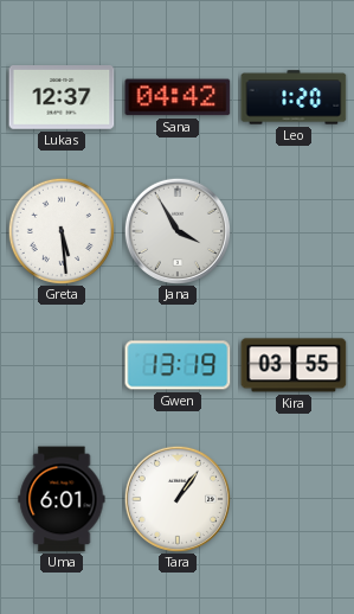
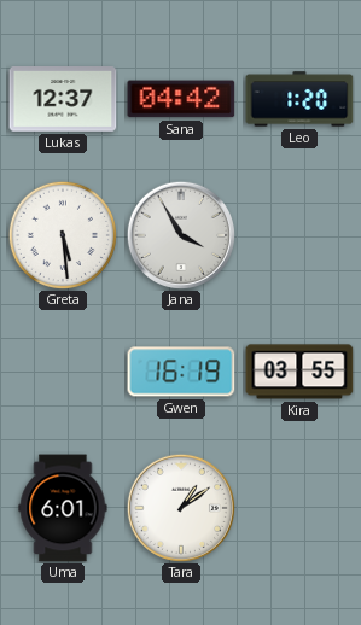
Gwen: 13:19 -> 16:19 (181, 372)
Tara: 1:06 -> 1:09 (181, 508)
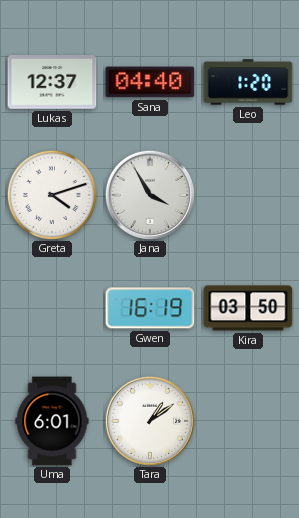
Sana: 04:42 -> 04:40 (150, 82)
Greta: 5:29 -> 4:12 (52, 195)
Kira: 03:55 -> 03:50 (248, 308)
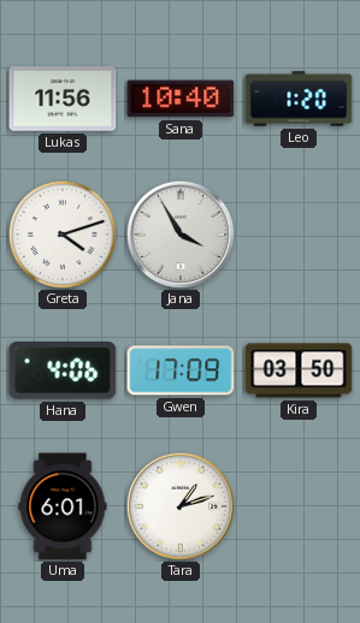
Lukas: 12:37 -> 11:56 (63, 100)
Sana: 04:40 -> 10:40 (181, 99)
Hana: none -> 4:06 (63, 370)
Gwen: 16:19 -> 17:09 (181, 370)
Tara: 1:09 -> 1:12 (181, 506)
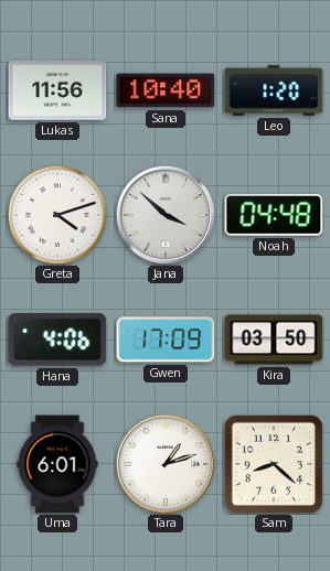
Jana: 3:55 -> 3:52 (166, 215)
Noah: none -> 04:48 (274, 216)
Sam: none -> 8:22 (274, 464)
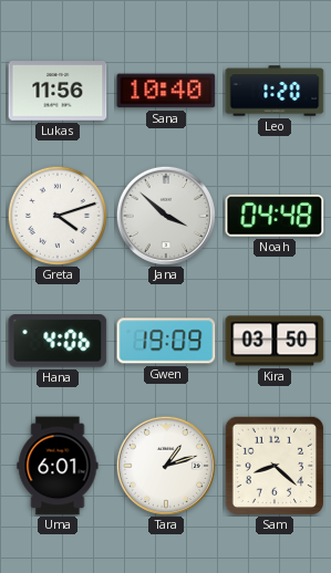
Gwen: 17:09 -> 19:09 (166, 341)
